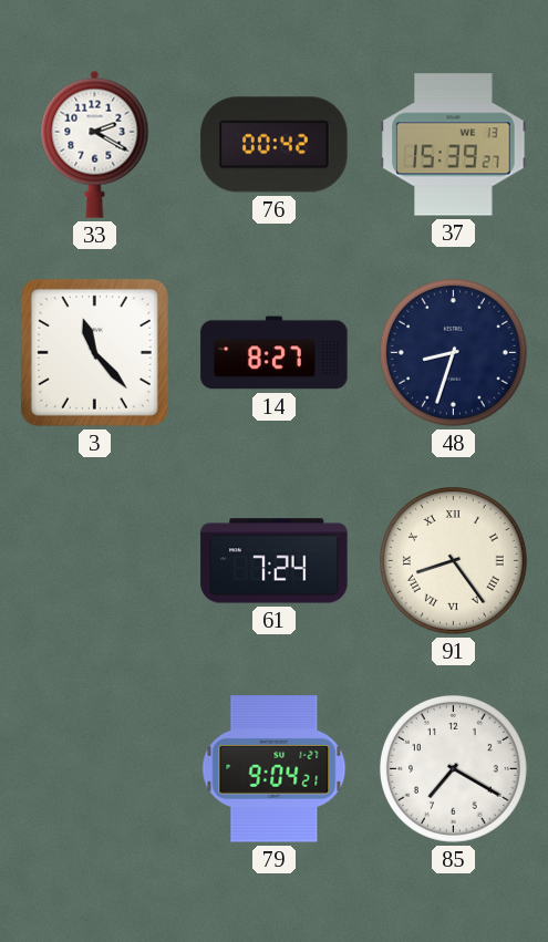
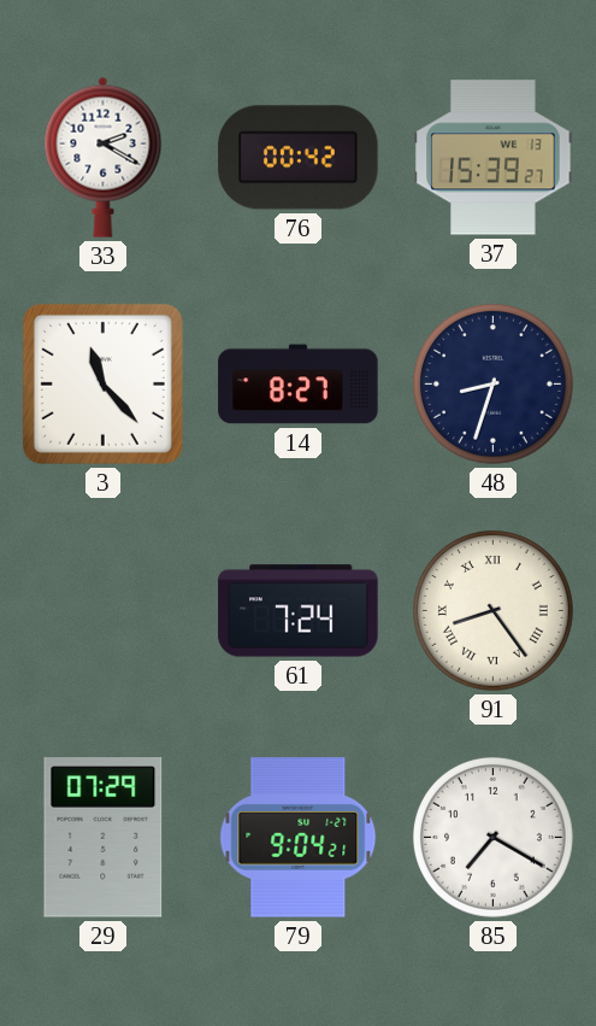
29: none -> 07:29 (104, 838)
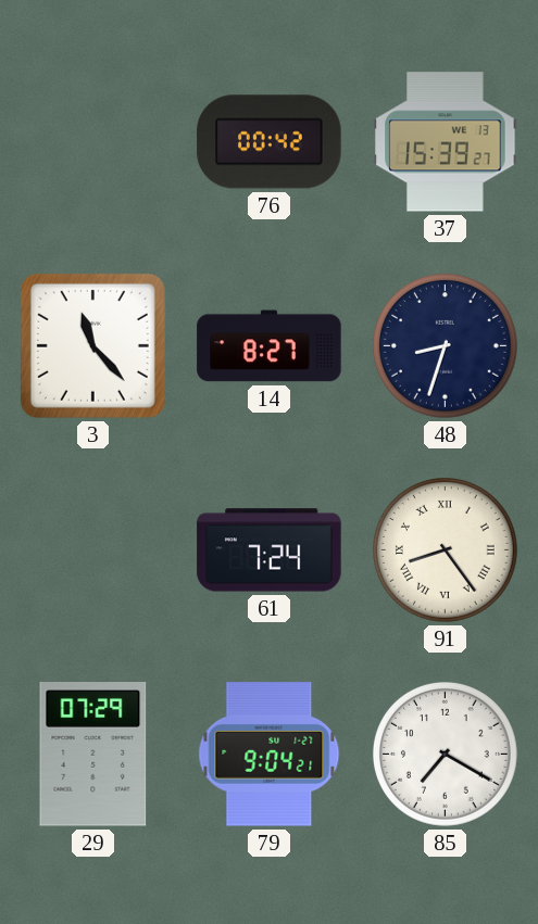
33: 2:20 -> none (104, 157)
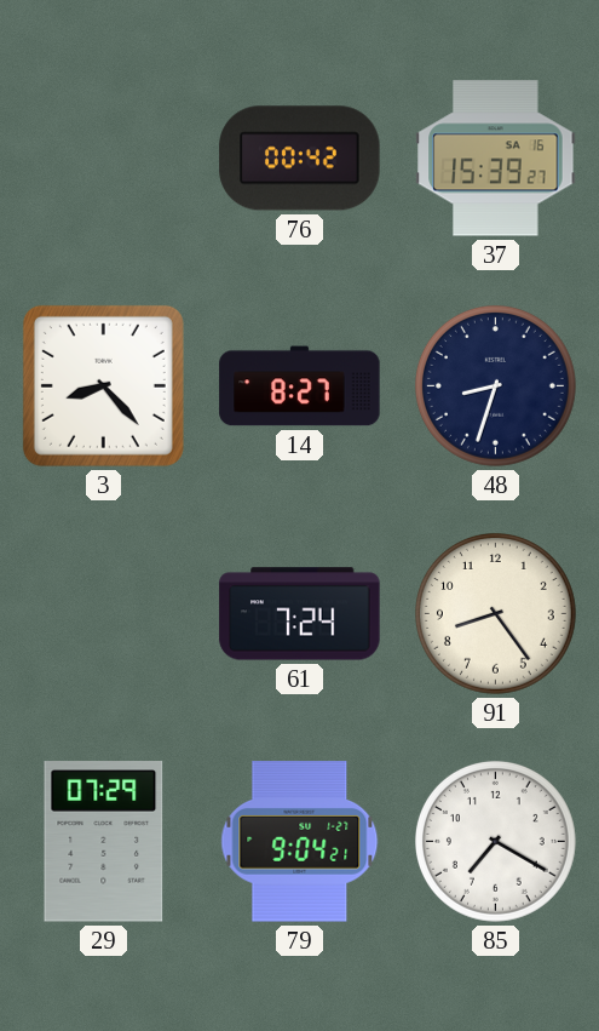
37 date: WE 13 -> SA 16 (496, 159)
3: 11:23 -> 8:23 (103, 385)
91 numerals: Roman -> Arabic (495, 613)
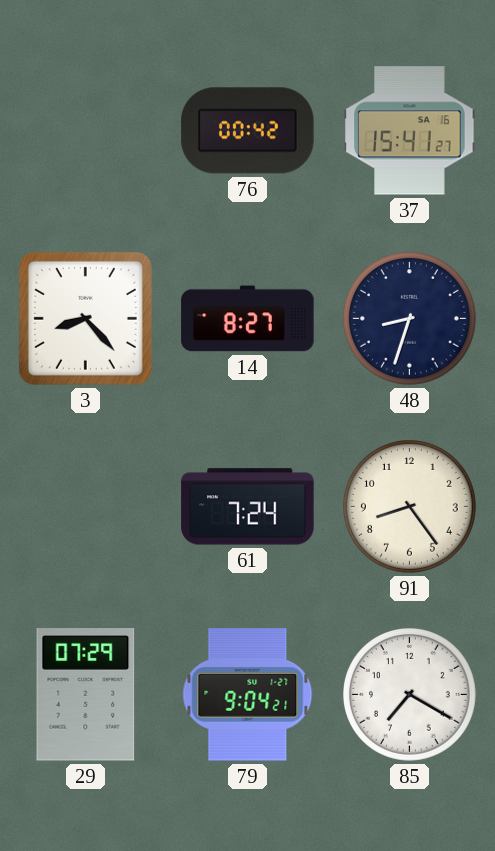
37: 15:39 -> 15:41 (410, 131)
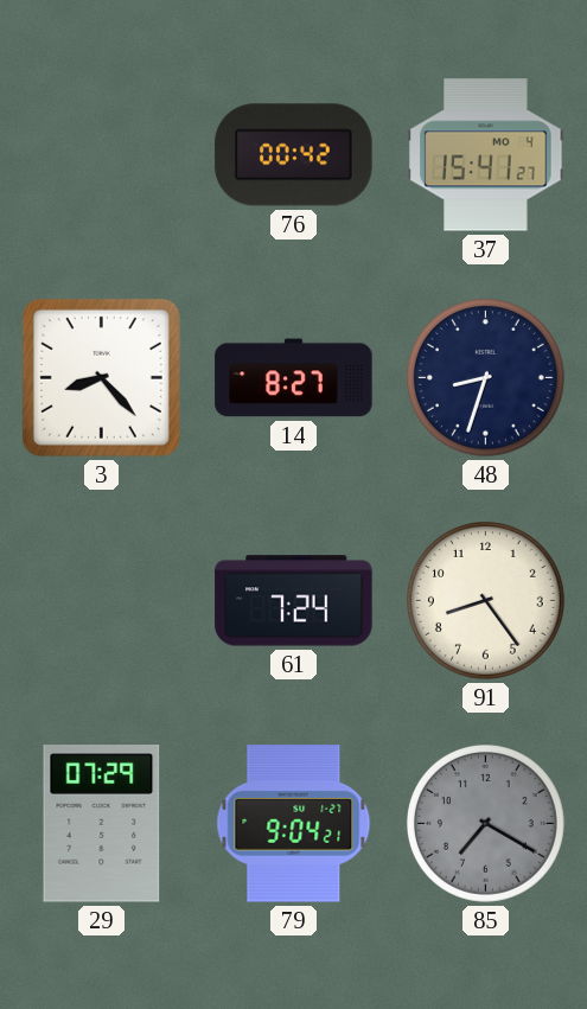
37 date: SA 16 -> MO 4 (486, 155)
85 dial: white -> grey (485, 823)
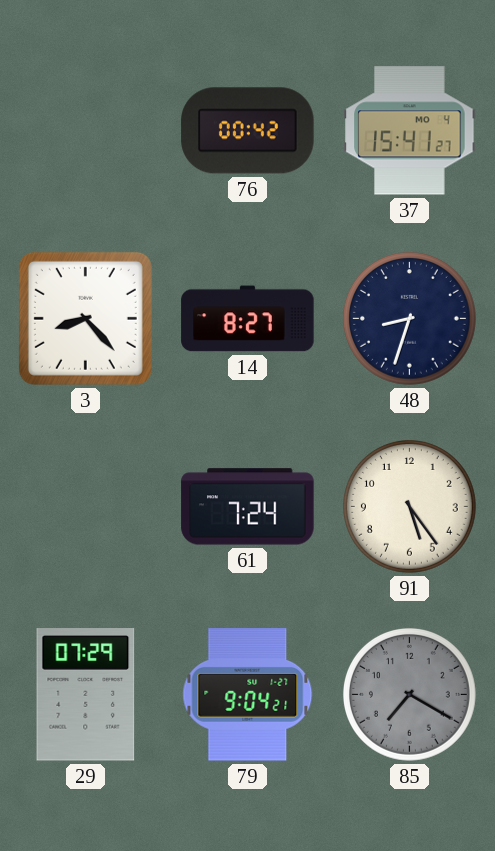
91: 8:24 -> 5:24 (409, 506)
